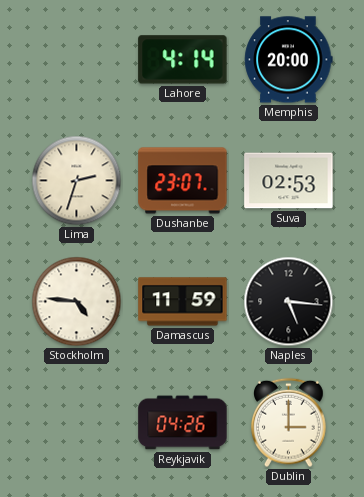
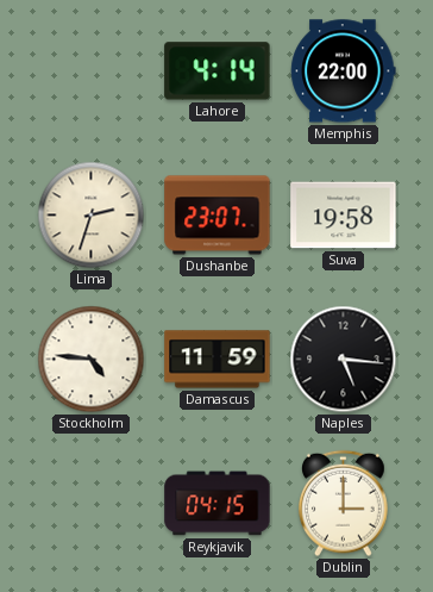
Memphis: 20:00 -> 22:00 (344, 71)
Suva: 02:53 -> 19:58 (344, 216)
Reykjavik: 04:26 -> 04:15 (218, 504)
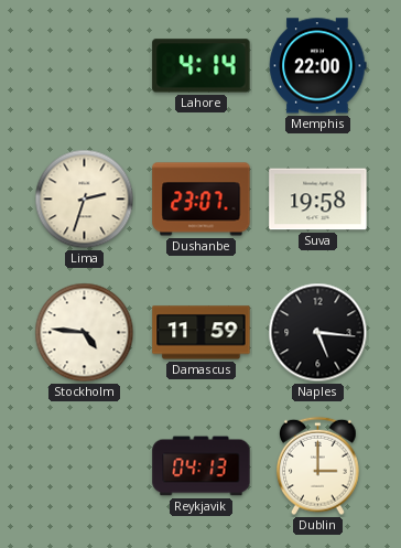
Reykjavik: 04:15 -> 04:13 (202, 466)
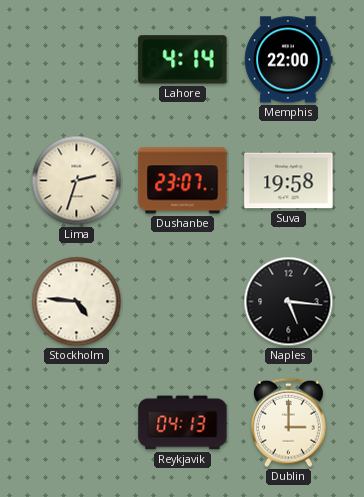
Damascus: 11:59 -> none (202, 333)
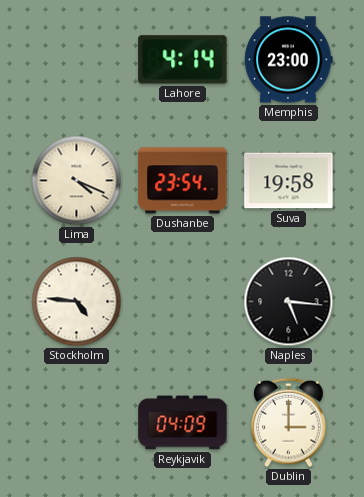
Memphis: 22:00 -> 23:00 (289, 60)
Lima: 2:33 -> 4:19 (77, 181)
Dushanbe: 23:07 -> 23:54 (183, 181)
Reykjavik: 04:13 -> 04:09 (183, 423)
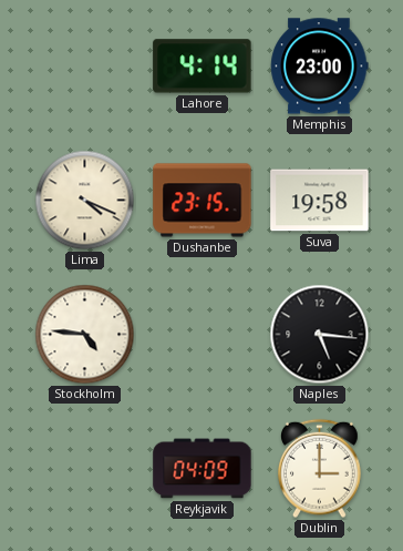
Dushanbe: 23:54 -> 23:15 (203, 201)
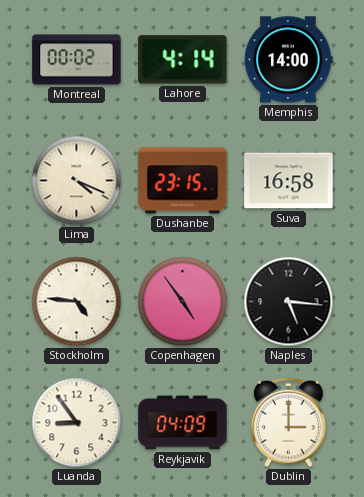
Montreal: none -> 00:02 (77, 60)
Memphis: 23:00 -> 14:00 (289, 60)
Suva: 19:58 -> 16:58 (289, 181)
Copenhagen: none -> 4:54 (183, 302)
Luanda: none -> 8:54 (77, 423)
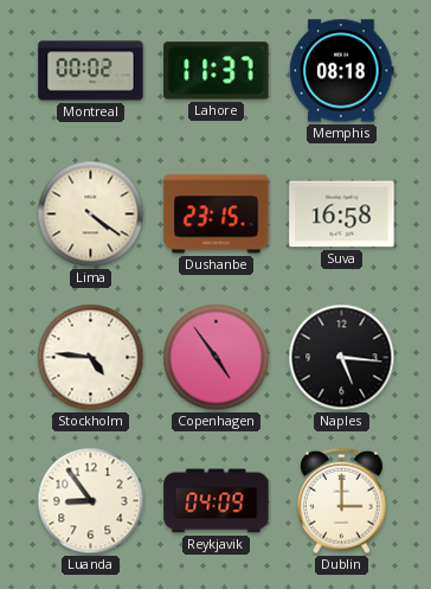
Lahore: 4:14 -> 11:37 (217, 71)
Memphis: 14:00 -> 08:18 (342, 71)
Lima: 4:19 -> 4:21 (91, 215)
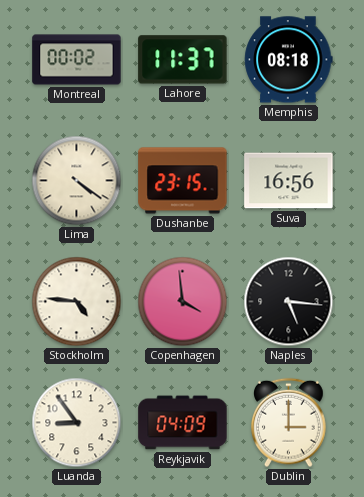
Suva: 16:58 -> 16:56 (289, 181)
Copenhagen: 4:54 -> 3:59 (183, 302)
